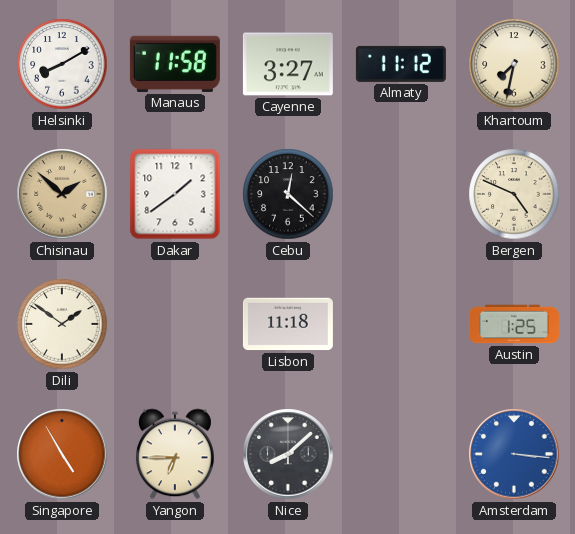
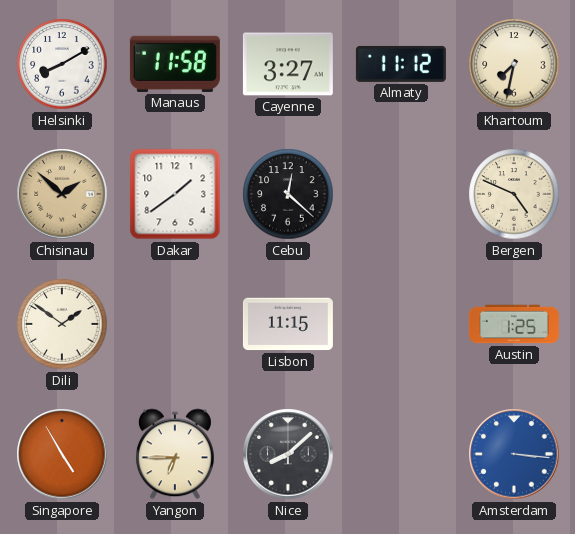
Lisbon: 11:18 -> 11:15 (288, 324)
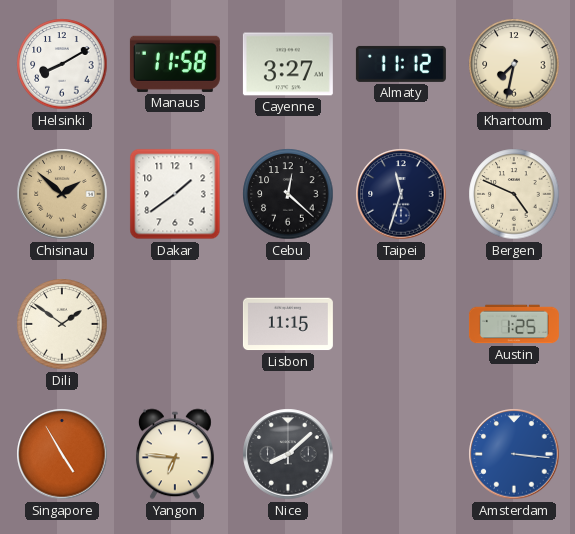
Taipei: none -> 11:33 (401, 194)
Yangon: 6:45 -> 6:46 (175, 454)
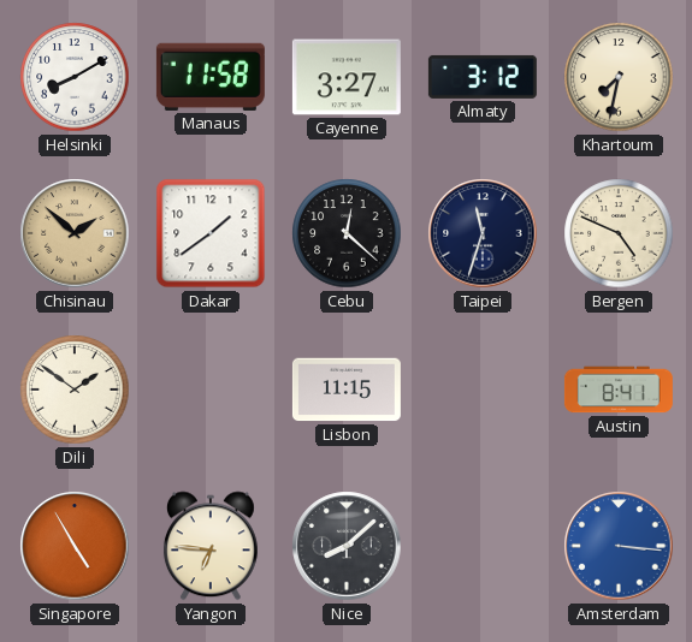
Almaty: 11:12 -> 3:12 (483, 77)
Austin: 1:25 -> 8:41 (619, 390)
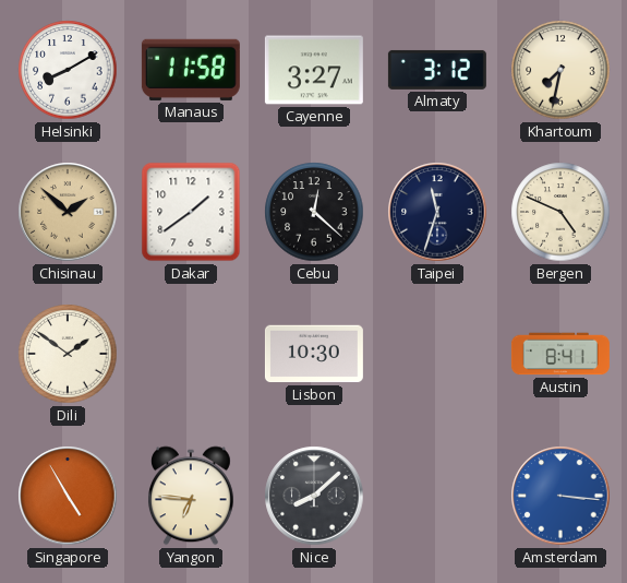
Lisbon: 11:15 -> 10:30 (314, 354)
